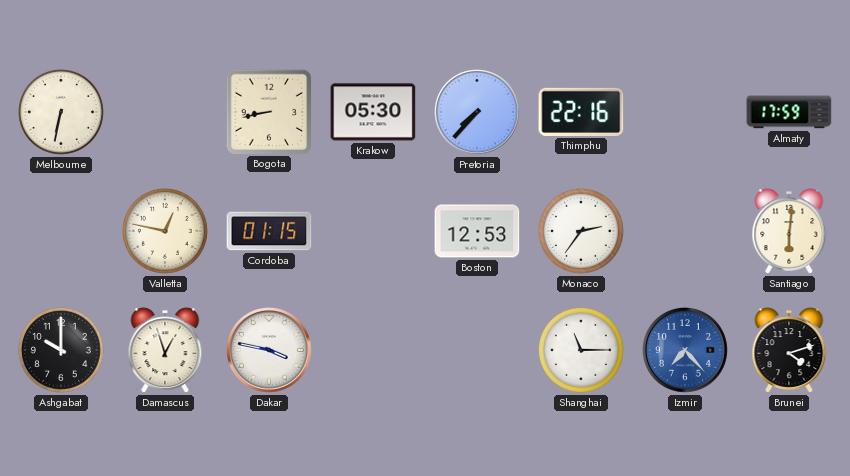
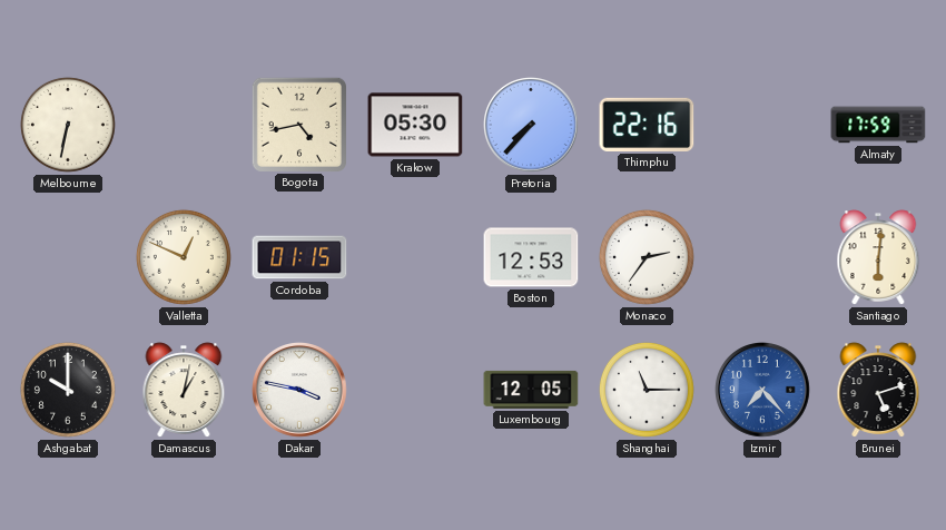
Bogota: 8:43 -> 4:43 (298, 124)
Valletta: 12:47 -> 12:49 (184, 257)
Damascus: 12:57 -> 1:02 (184, 390)
Luxembourg: none -> 12:05 (531, 390)
Brunei: 4:12 -> 5:12 (878, 390)
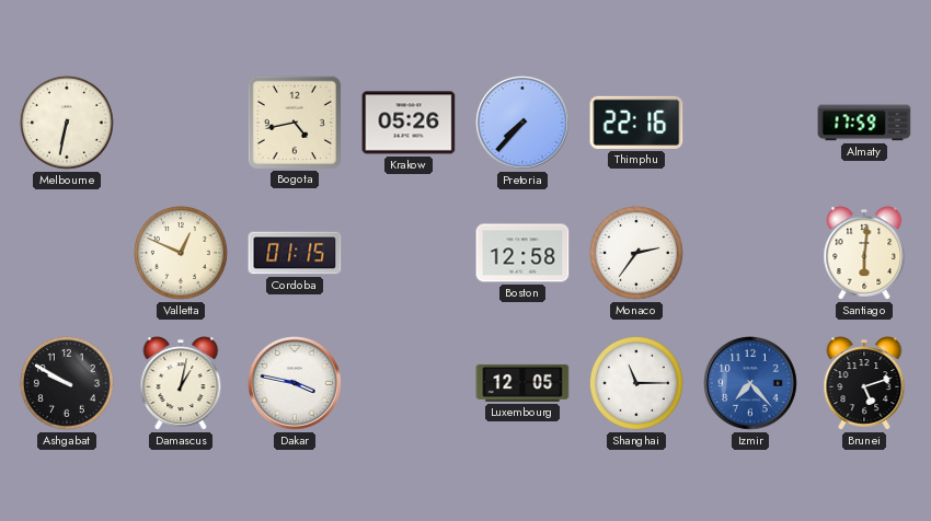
Krakow: 05:30 -> 05:26 (409, 123)
Boston: 12:53 -> 12:58 (522, 253)
Ashgabat: 10:00 -> 9:50 (67, 383)
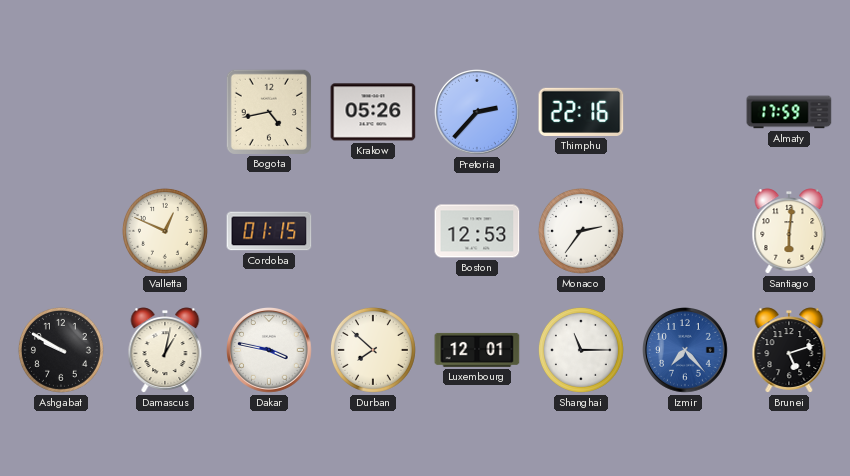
Melbourne: 6:32 -> none (67, 123)
Pretoria: 7:37 -> 2:37 (478, 113)
Boston: 12:58 -> 12:53 (477, 231)
Durban: none -> 7:52 (373, 350)
Luxembourg: 12:05 -> 12:01 (477, 350)
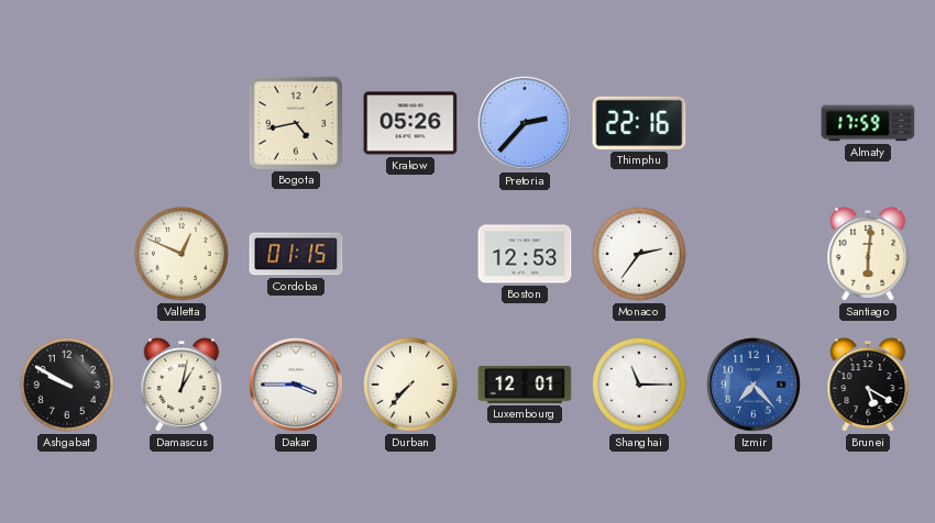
Dakar: 3:47 -> 3:45 (297, 386)
Durban: 7:52 -> 7:37 (410, 385)
Brunei: 5:12 -> 5:20 (868, 385)
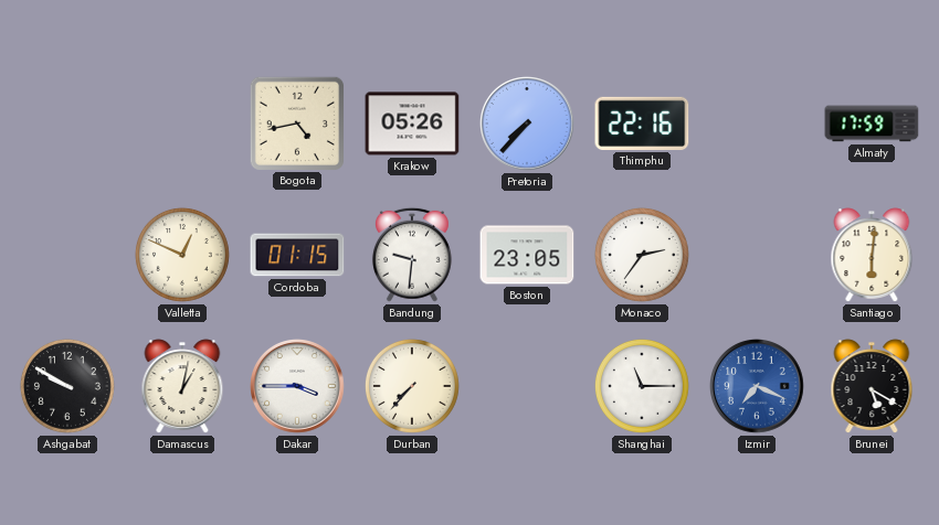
Pretoria: 2:37 -> 7:37 (528, 125)
Bandung: none -> 9:31 (412, 255)
Boston: 12:53 -> 23:05 (527, 255)
Luxembourg: 12:01 -> none (525, 385)
Izmir: 7:23 -> 7:19 (758, 387)
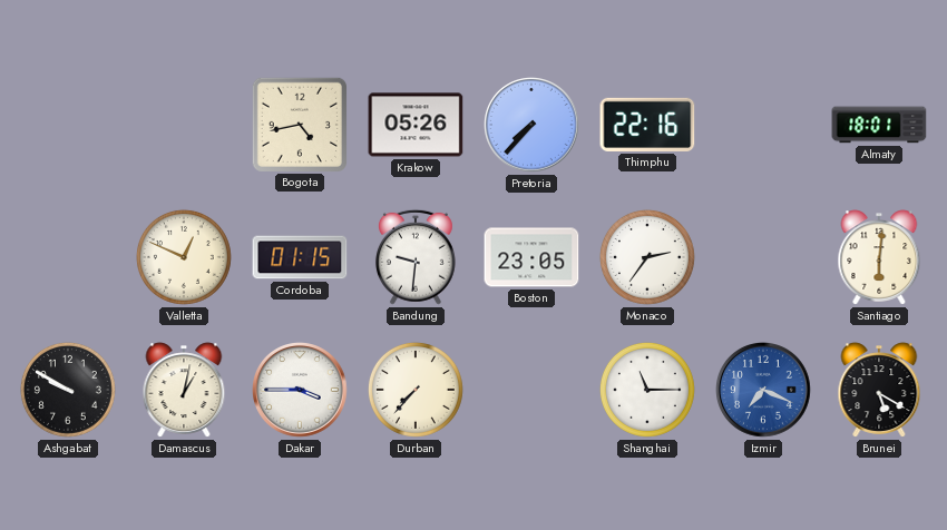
Almaty: 17:59 -> 18:01 (879, 125)
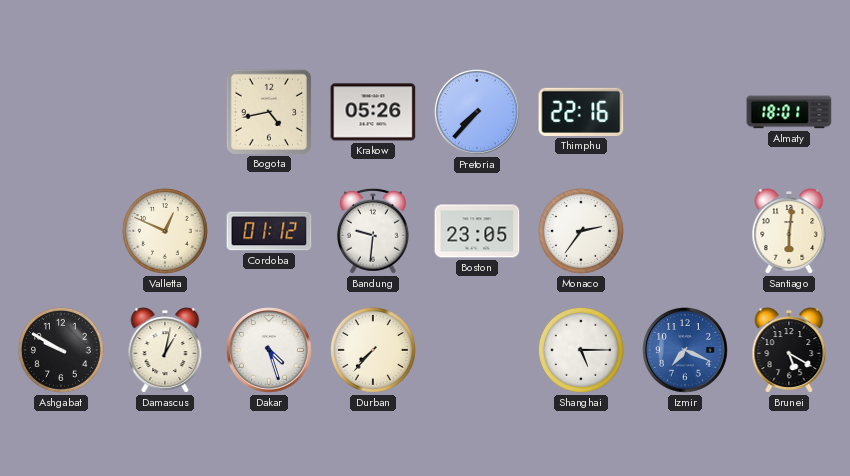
Cordoba: 01:15 -> 01:12 (269, 231)
Dakar: 3:45 -> 4:27 (270, 351)
Shanghai: 11:15 -> 5:15 (581, 350)
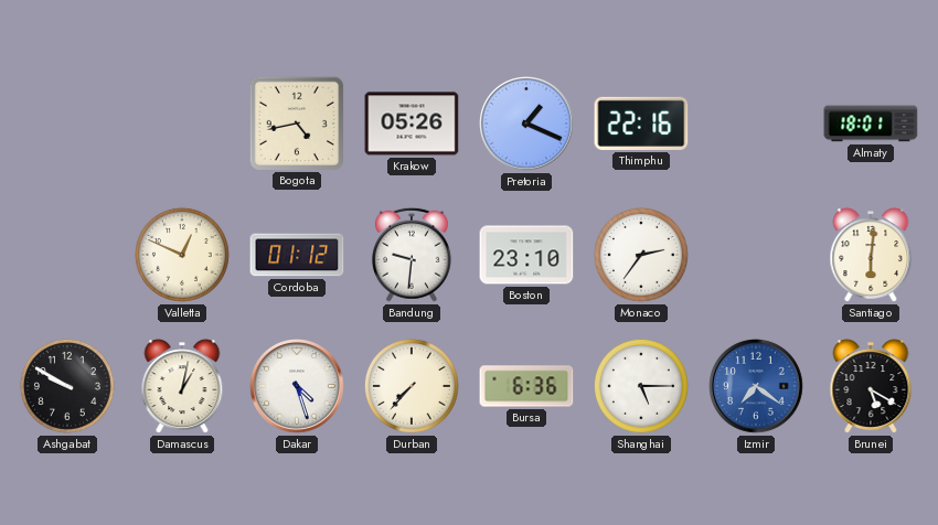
Pretoria: 7:37 -> 1:19 (527, 125)
Boston: 23:05 -> 23:10 (526, 255)
Bursa: none -> 6:36 (526, 386)
Izmir: 7:19 -> 7:21 (757, 387)
